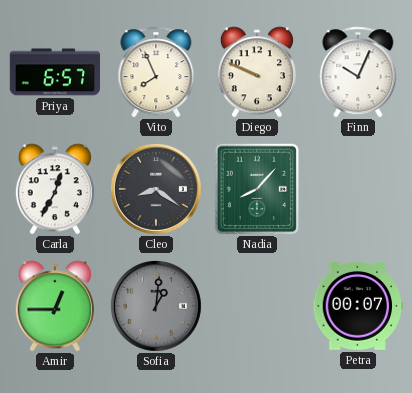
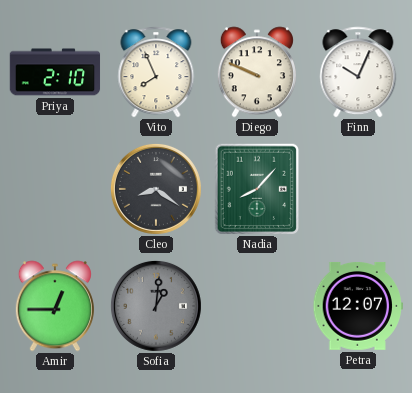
Priya: 6:57 -> 2:10 (55, 72)
Carla: 12:35 -> none (55, 189)
Petra: 00:07 -> 12:07 (358, 306)
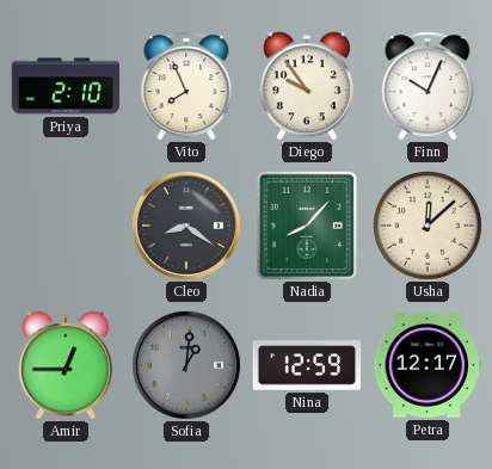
Diego: 9:49 -> 9:54 (307, 86)
Usha: none -> 12:08 (428, 226)
Nina: none -> 12:59 (307, 365)
Petra: 12:07 -> 12:17 (428, 365)
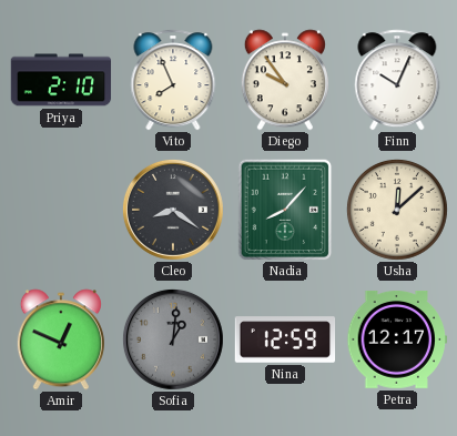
Amir: 12:45 -> 12:49 (61, 339)
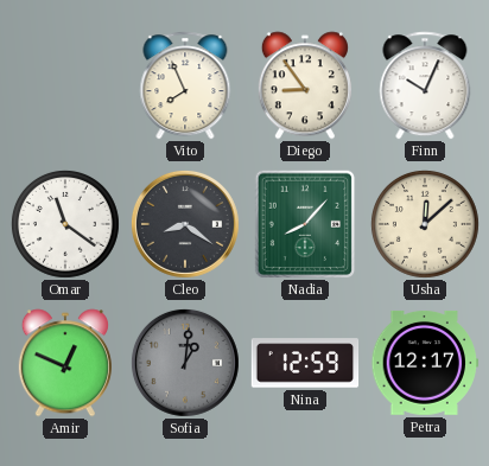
Priya: 2:10 -> none (61, 80)
Diego: 9:54 -> 8:54 (305, 85)
Omar: none -> 11:21 (65, 224)
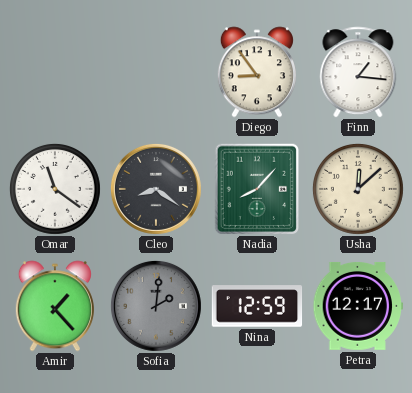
Vito: 7:56 -> none (185, 85)
Finn: 10:04 -> 1:16 (358, 72)
Amir: 12:49 -> 1:23 (55, 306)
Sofia: 1:01 -> 2:01 (156, 306)
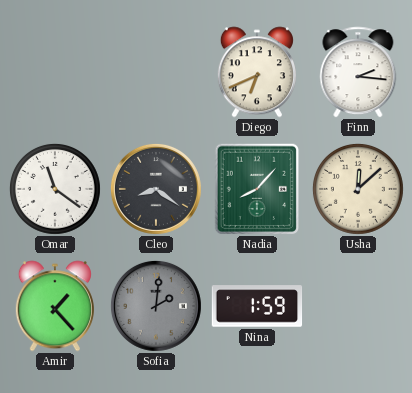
Diego: 8:54 -> 6:41 (257, 72)
Finn: 1:16 -> 2:16 (358, 72)
Nina: 12:59 -> 1:59 (257, 306)
Petra: 12:17 -> none (358, 306)
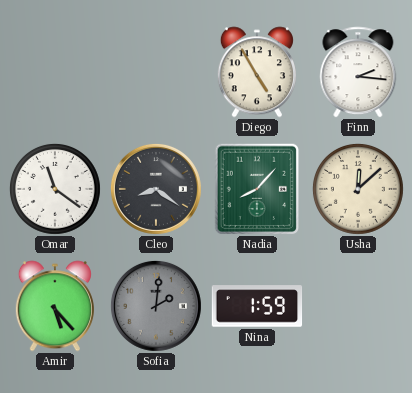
Diego: 6:41 -> 4:55 (257, 72)
Amir: 1:23 -> 5:23 (55, 306)
